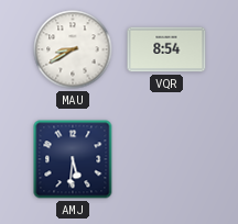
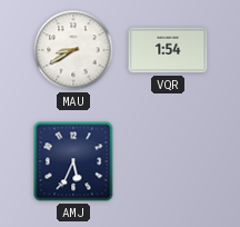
VQR: 8:54 -> 1:54 (168, 50)
AMJ: 5:31 -> 5:34 (73, 161)
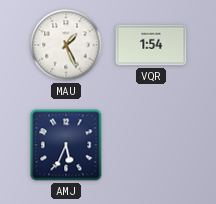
MAU: 8:40 -> 1:26 (66, 45)
